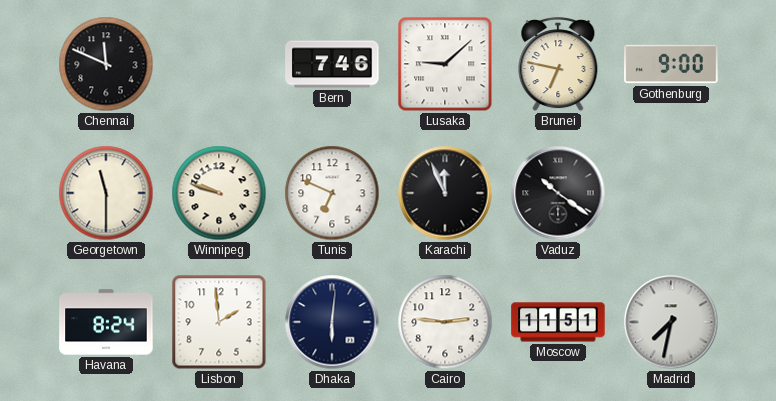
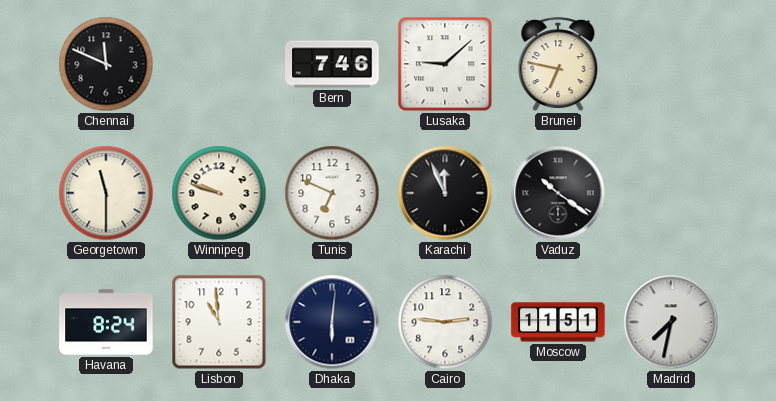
Gothenburg: 9:00 -> none (671, 64)
Lisbon: 1:59 -> 10:59 (219, 322)
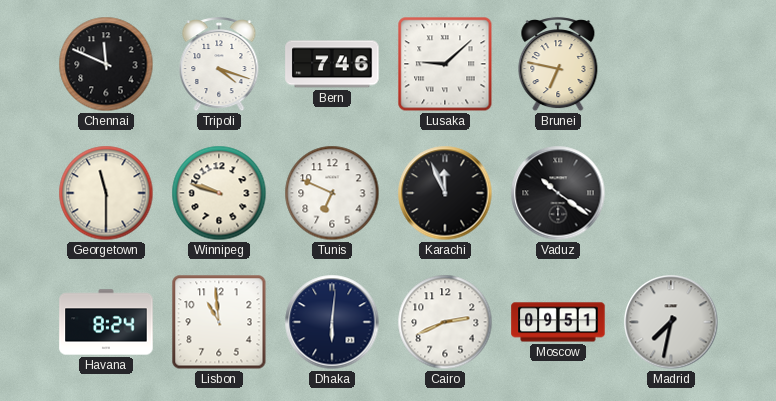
Tripoli: none -> 4:18 (219, 65)
Cairo: 2:46 -> 2:41 (445, 322)
Moscow: 11:51 -> 09:51 (558, 322)
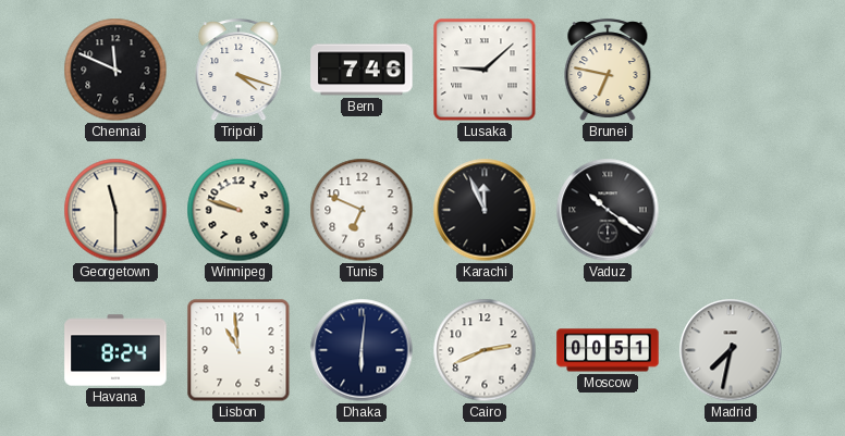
Moscow: 09:51 -> 00:51 (608, 350)
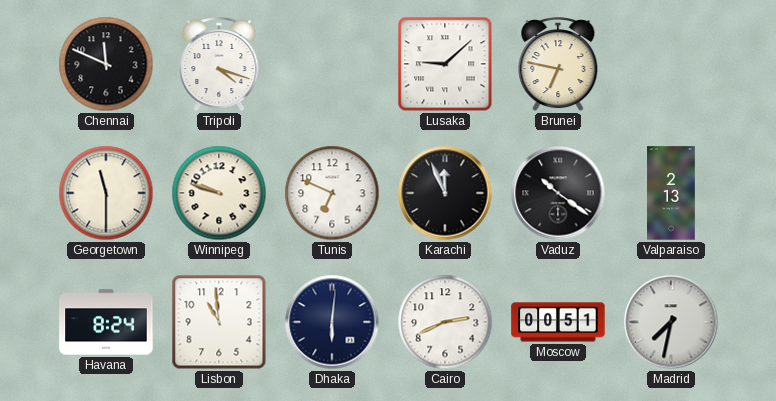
Bern: 7:46 -> none (362, 70)
Valparaiso: none -> 2:13 (671, 193)
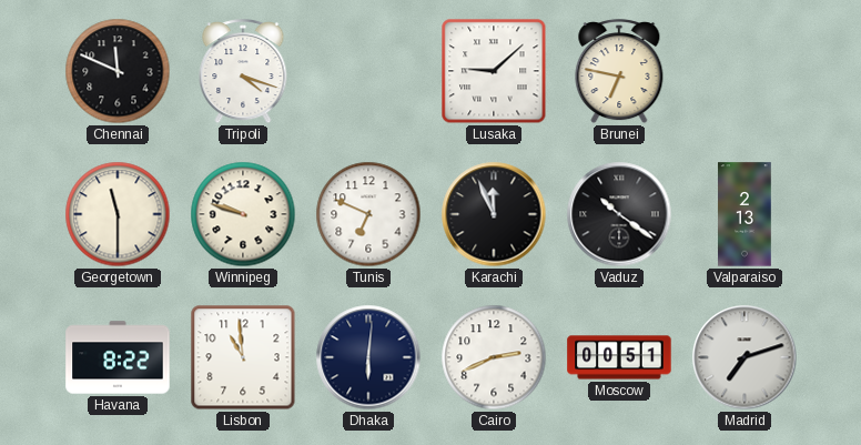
Havana: 8:24 -> 8:22 (118, 357)
Madrid: 7:32 -> 7:12 (744, 357)
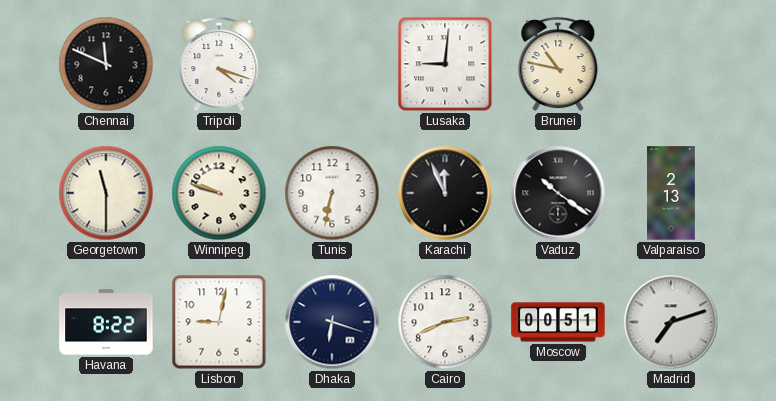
Lusaka: 9:08 -> 9:01 (445, 64)
Brunei: 6:47 -> 10:47 (558, 65)
Tunis: 6:49 -> 6:32 (332, 193)
Lisbon: 10:59 -> 9:02 (219, 322)
Dhaka: 6:01 -> 6:18 (332, 322)
